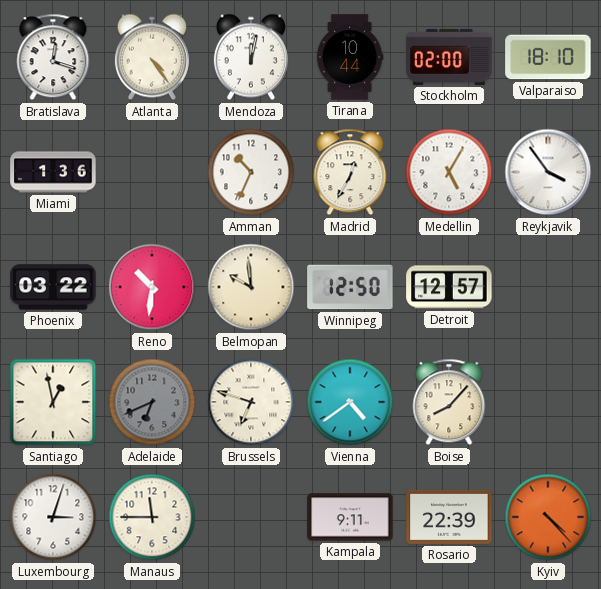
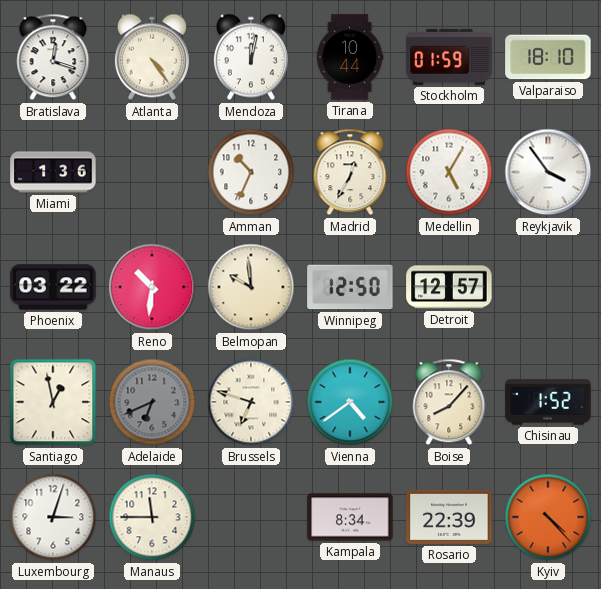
Stockholm: 02:00 -> 01:59 (449, 57)
Chisinau: none -> 1:52 (548, 402)
Kampala: 9:11 -> 8:34 (350, 517)
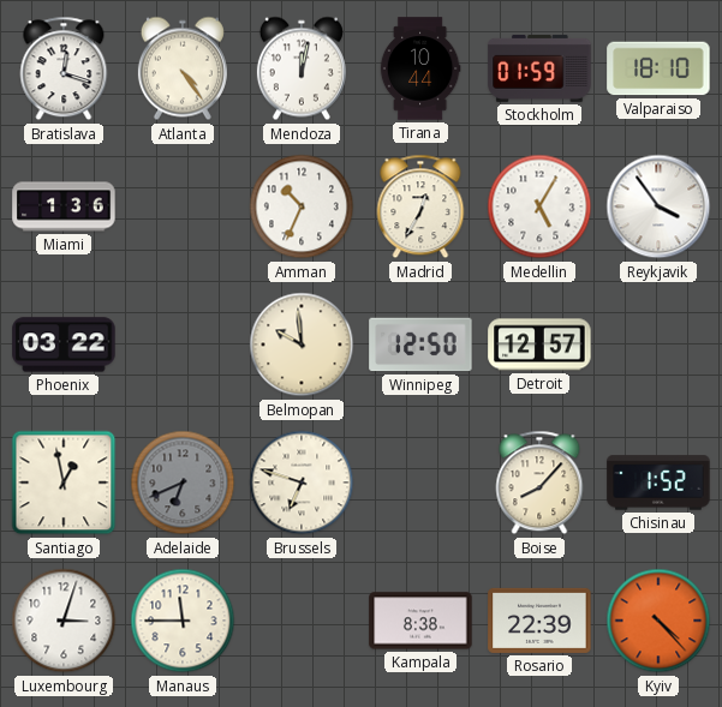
Reno: 10:31 -> none (152, 287)
Vienna: 4:39 -> none (350, 402)
Kampala: 8:34 -> 8:38 (420, 621)
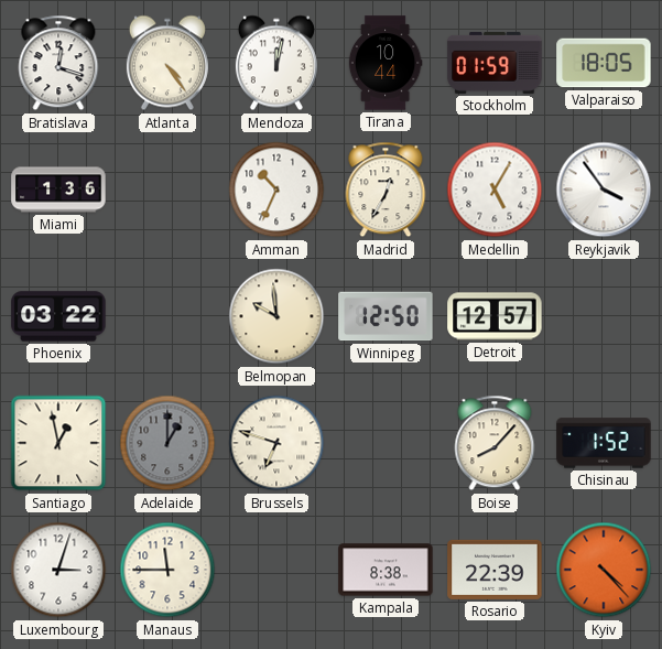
Valparaiso: 18:10 -> 18:05 (604, 63)
Adelaide: 6:41 -> 1:00 (167, 443)
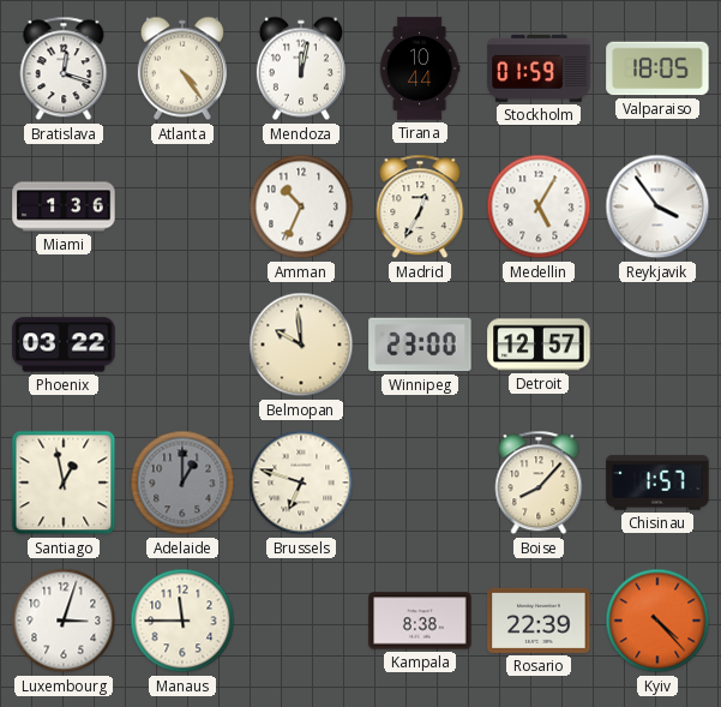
Winnipeg: 12:50 -> 23:00 (420, 344)
Chisinau: 1:52 -> 1:57 (657, 483)
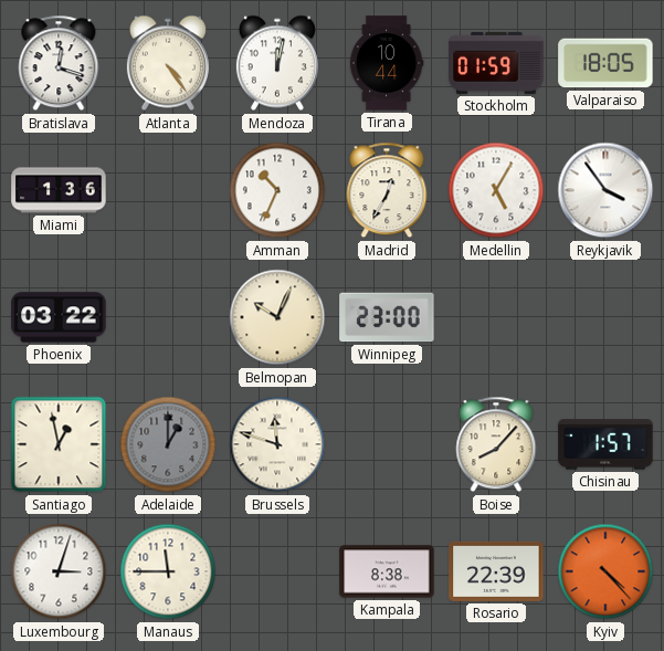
Belmopan: 9:59 -> 10:04 (277, 317)
Detroit: 12:57 -> none (539, 344)
Brussels: 6:48 -> 11:48 (277, 444)
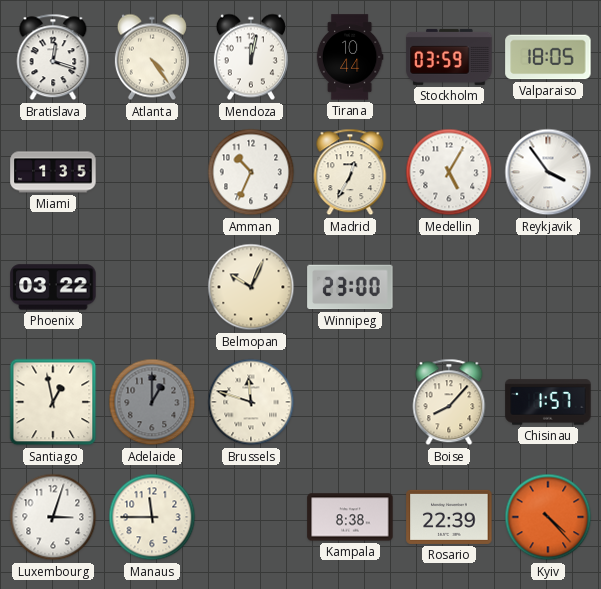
Stockholm: 01:59 -> 03:59 (449, 57)
Miami: 1:36 -> 1:35 (53, 172)
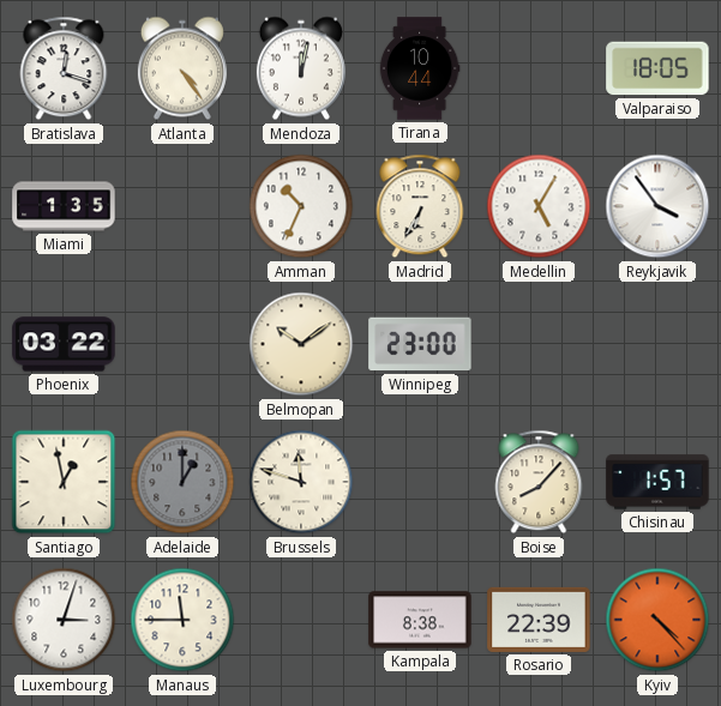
Stockholm: 03:59 -> none (449, 57)
Madrid: 12:35 -> 6:35 (420, 206)
Belmopan: 10:04 -> 10:09 (301, 344)
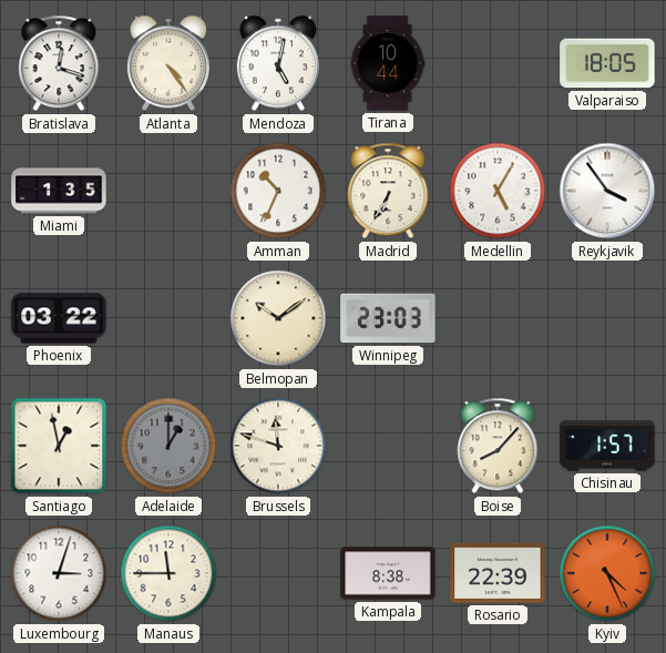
Mendoza: 12:02 -> 5:02 (278, 63)
Winnipeg: 23:00 -> 23:03 (388, 318)
Kyiv: 4:23 -> 4:26 (607, 573)
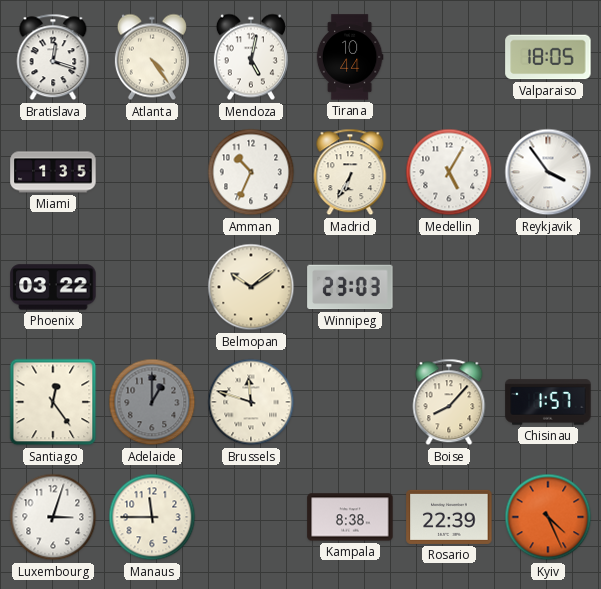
Santiago: 12:58 -> 12:24 (53, 402)
